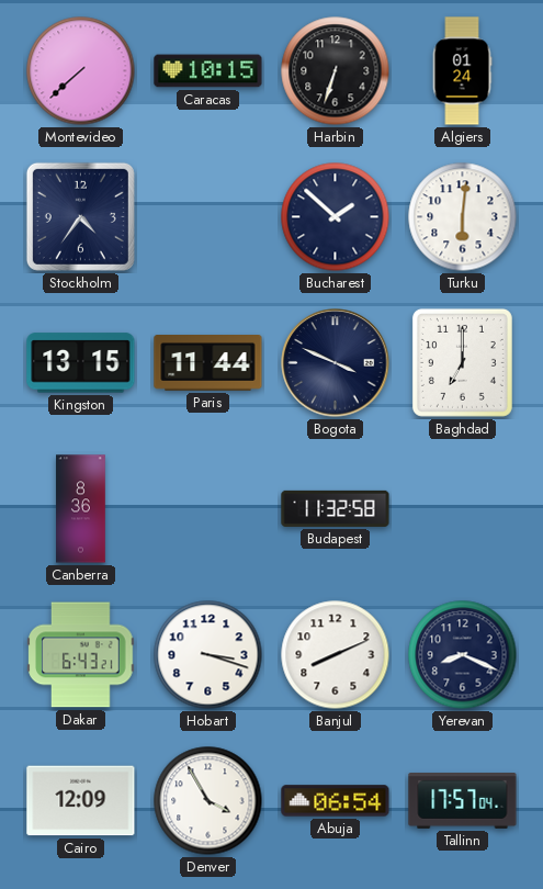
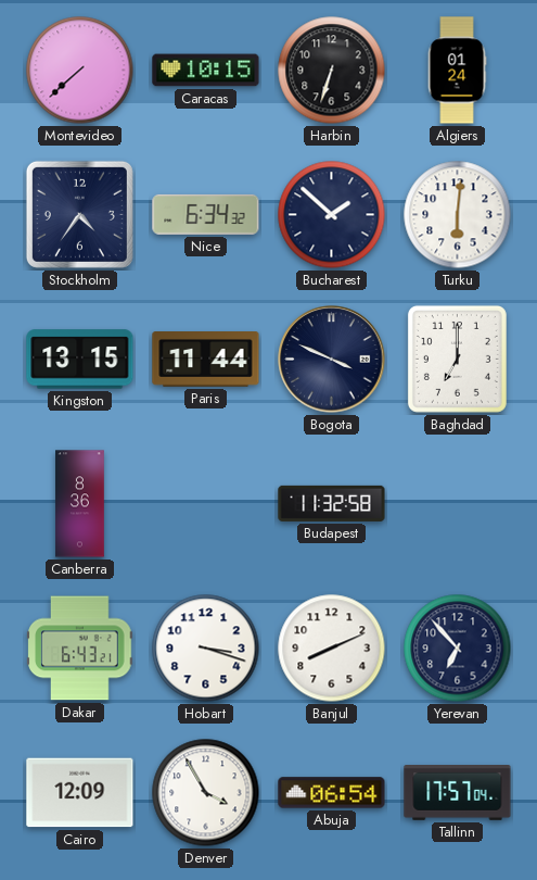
Nice: none -> 6:34 (206, 214)
Yerevan: 8:19 -> 6:53 (458, 649)
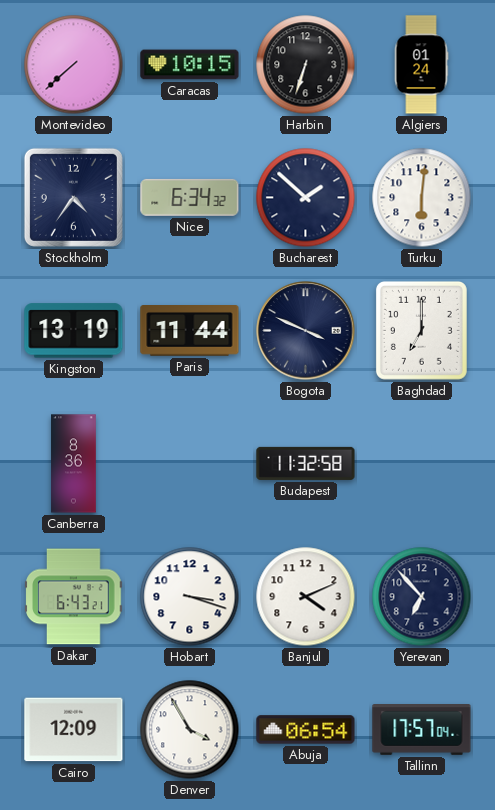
Kingston: 13:15 -> 13:19 (74, 331)
Banjul: 8:11 -> 4:11 (306, 597)
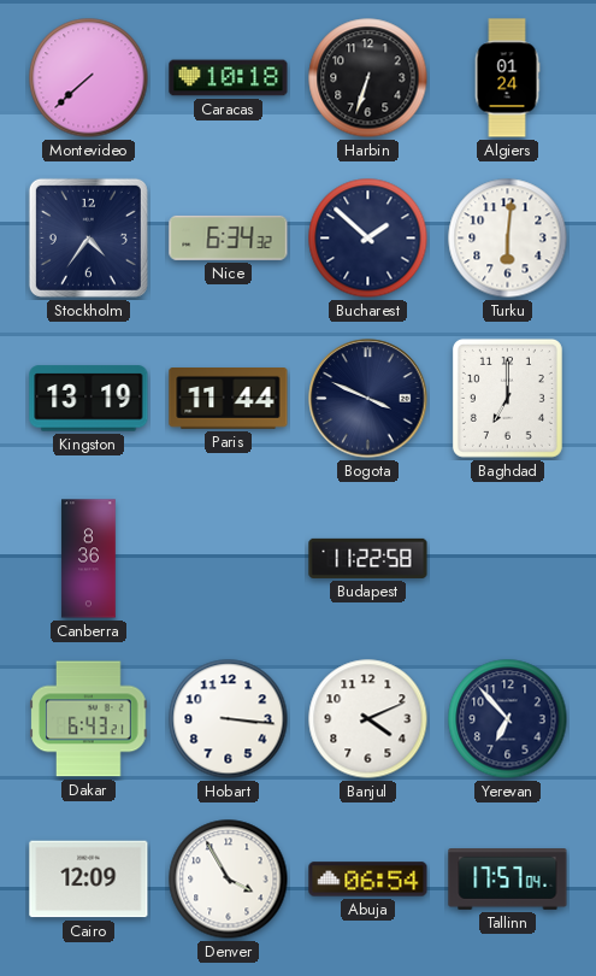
Caracas: 10:15 -> 10:18 (229, 78)
Budapest: 11:32 -> 11:22 (368, 558)
Hobart: 3:18 -> 3:16 (229, 719)
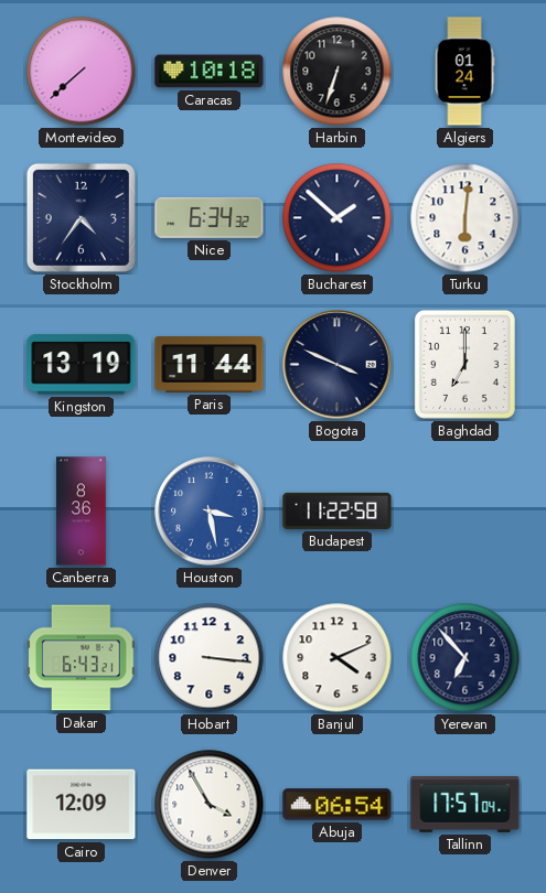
Houston: none -> 3:28 (210, 512)
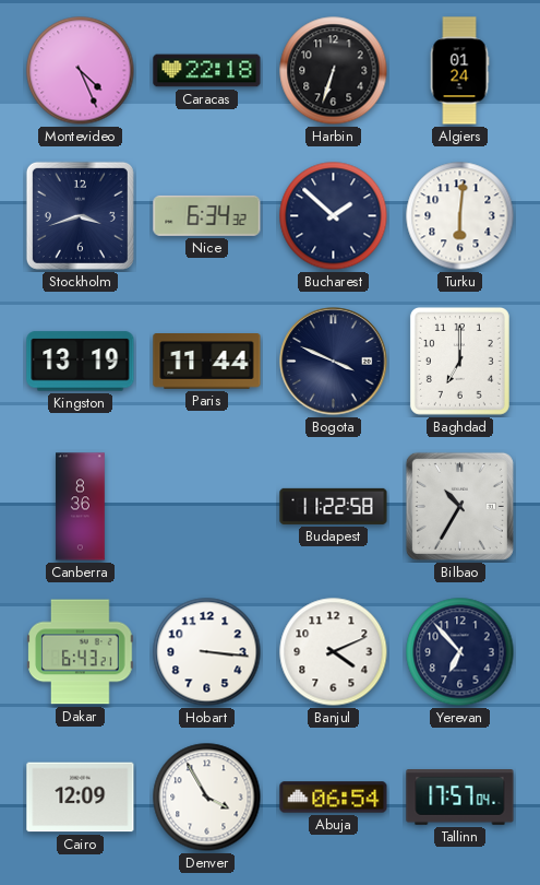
Montevideo: 7:38 -> 4:26 (81, 71)
Caracas: 10:18 -> 22:18 (207, 71)
Stockholm: 4:36 -> 3:42 (80, 215)
Houston: 3:28 -> none (210, 512)
Bilbao: none -> 10:35 (459, 506)
